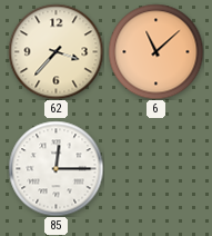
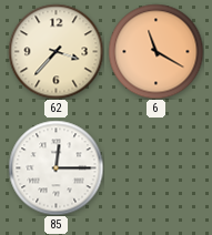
6: 11:08 -> 11:20 (155, 51)
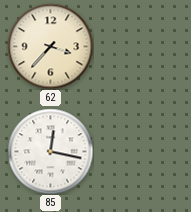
6: 11:20 -> none (155, 51)
85: 12:15 -> 12:17 (50, 151)
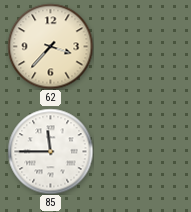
85: 12:17 -> 11:45 (50, 151)
